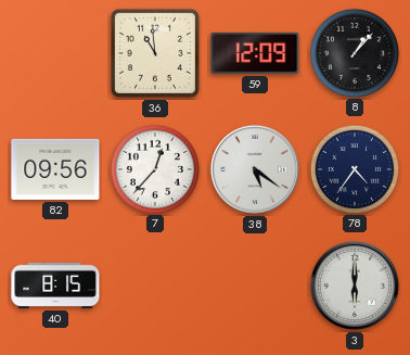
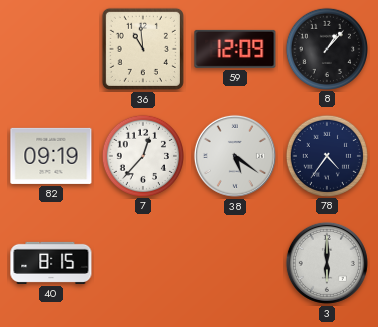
82: 09:56 -> 09:19 (51, 156)
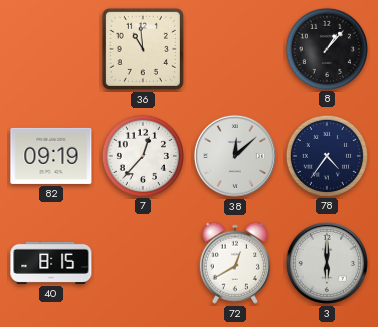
59: 12:09 -> none (235, 49)
38: 5:21 -> 12:08 (235, 156)
72: none -> 12:40 (235, 263)
